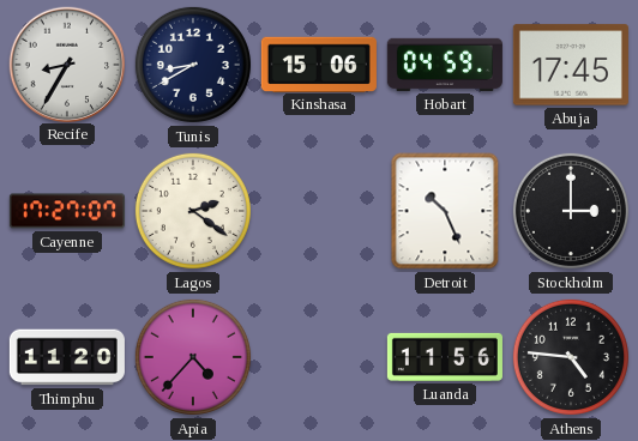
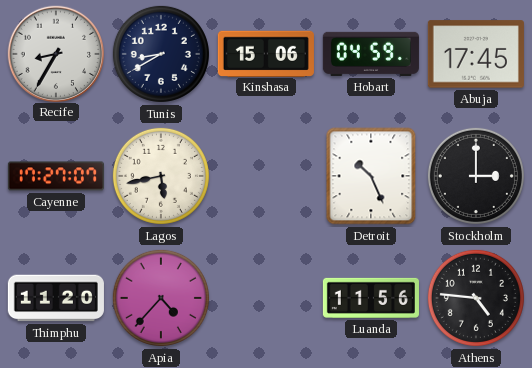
Lagos: 2:21 -> 5:43 (161, 176)
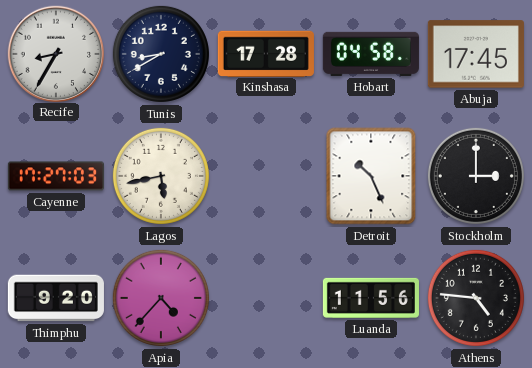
Kinshasa: 15:06 -> 17:28 (266, 53)
Hobart: 04:59 -> 04:58 (371, 54)
Cayenne: 17:27:07 -> 17:27:03 (56, 176)
Thimphu: 11:20 -> 9:20 (56, 298)
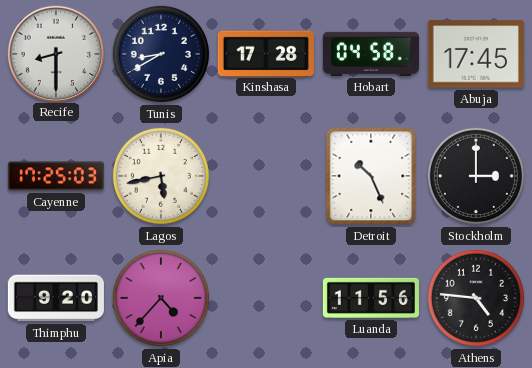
Recife: 8:35 -> 8:30 (55, 53)
Cayenne: 17:27 -> 17:25 (56, 176)
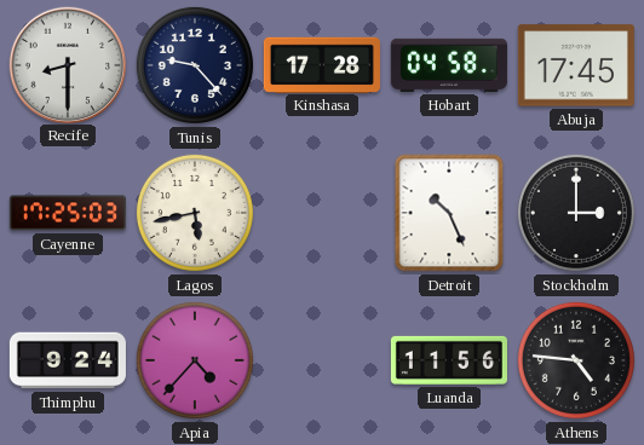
Tunis: 8:40 -> 9:23 (195, 65)
Thimphu: 9:20 -> 9:24 (68, 360)
